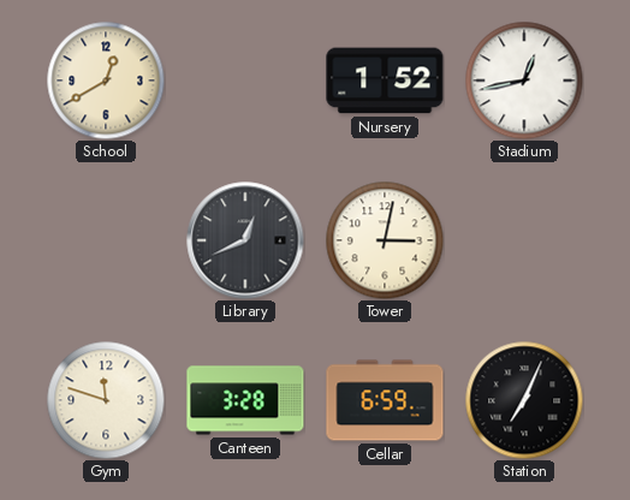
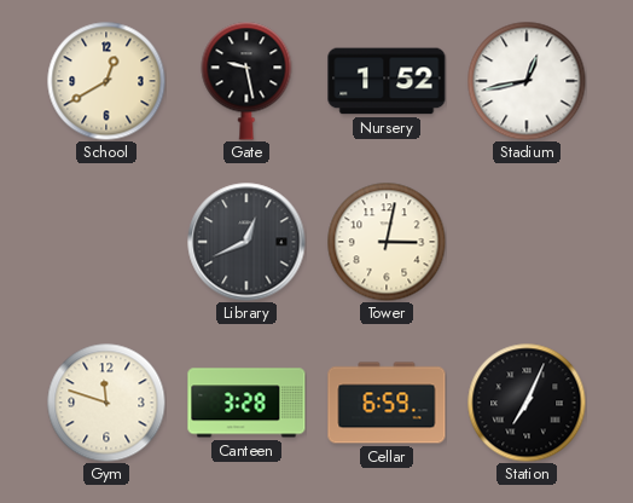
Gate: none -> 9:28 (246, 81)
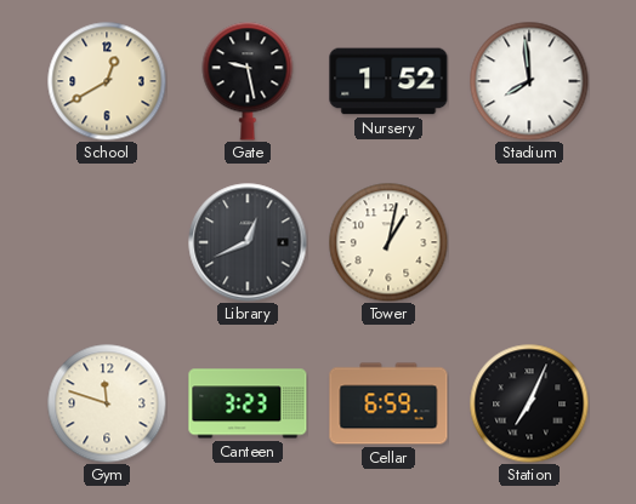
Stadium: 12:43 -> 7:59 (529, 81)
Tower: 3:02 -> 1:02 (388, 242)
Canteen: 3:28 -> 3:23 (248, 403)
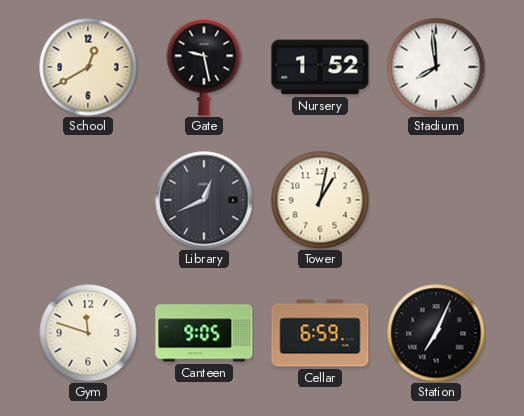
Canteen: 3:23 -> 9:05 (204, 333)
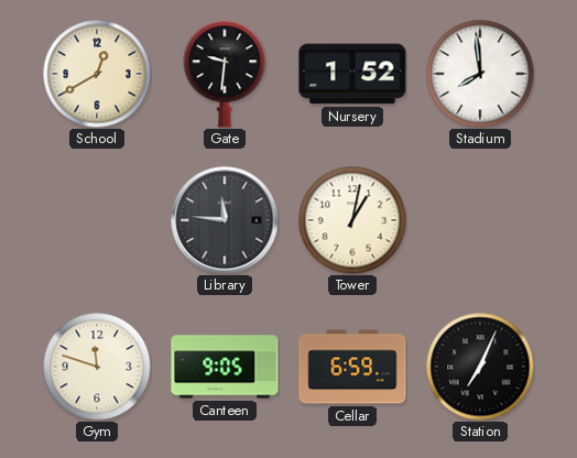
Gate: 9:28 -> 9:31 (225, 74)
Library: 12:41 -> 11:46 (225, 220)
